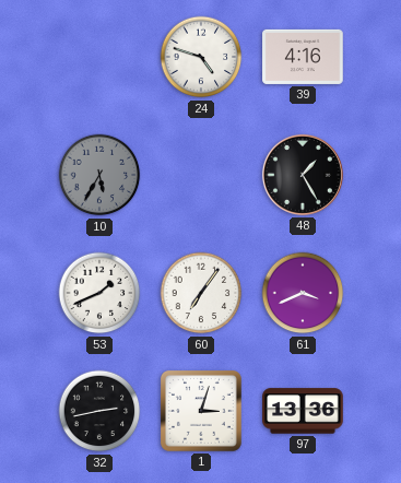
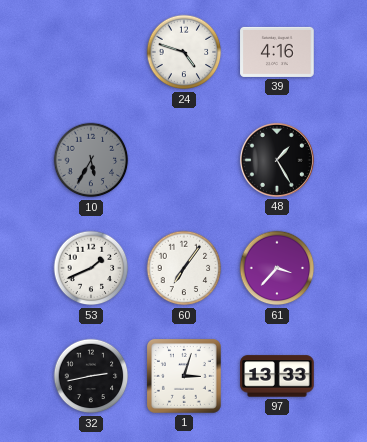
61: 3:41 -> 3:37 (277, 268)
97: 13:36 -> 13:33 (277, 376)
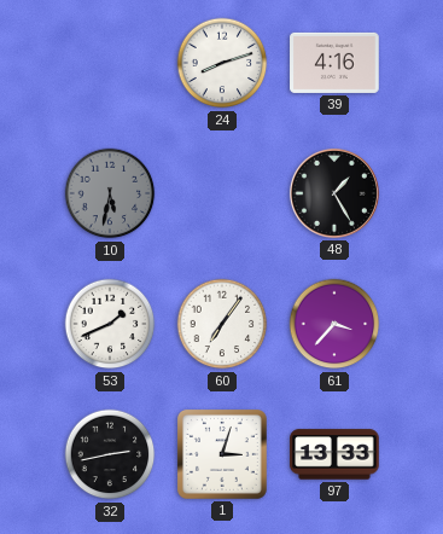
24: 4:48 -> 8:12 (222, 63)
10: 5:35 -> 5:32 (110, 193)
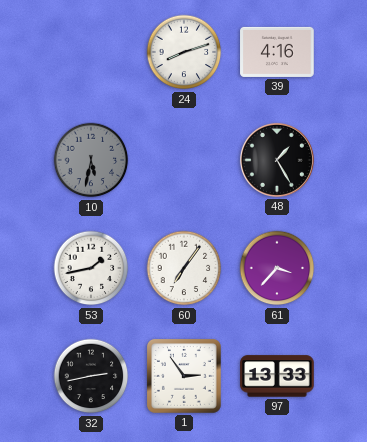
53: 1:41 -> 1:43 (91, 268)
1: 3:03 -> 2:54 (184, 376)
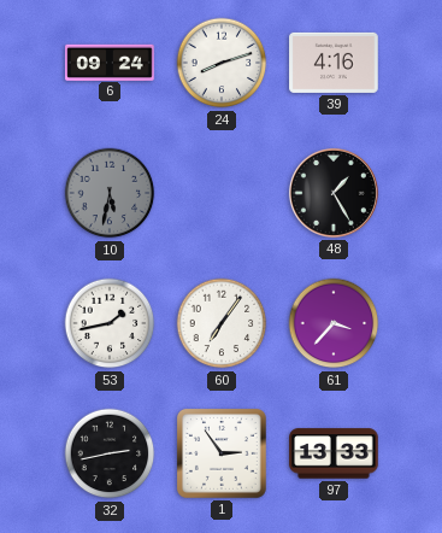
6: none -> 09:24 (110, 61)
